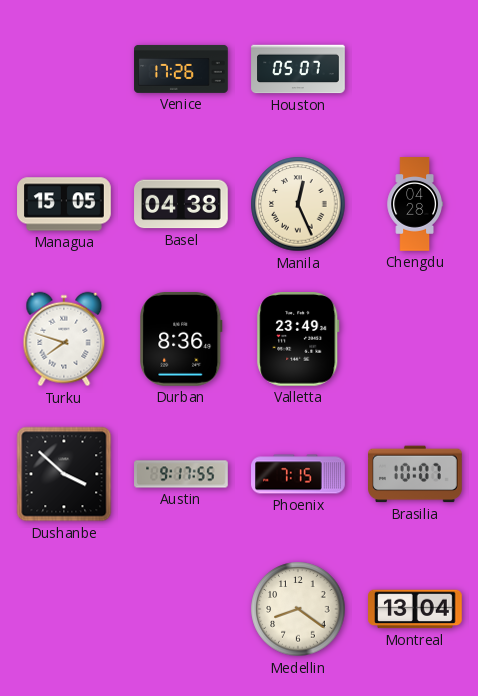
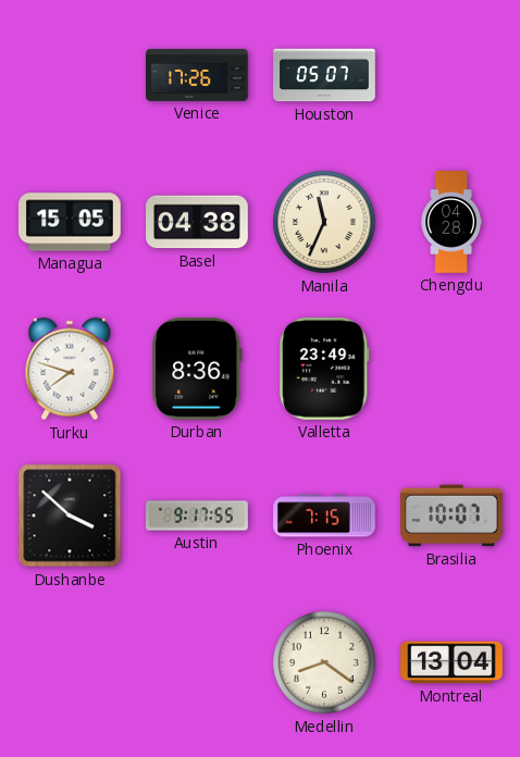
Manila: 12:26 -> 11:34 (324, 222)
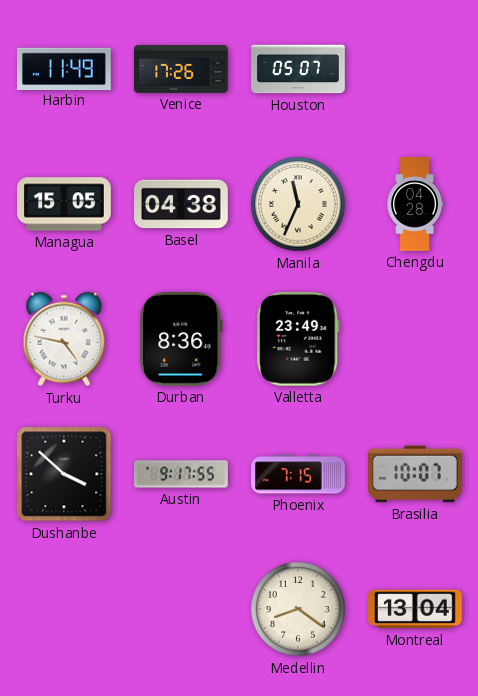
Harbin: none -> 11:49 (65, 68)
Turku: 7:48 -> 4:47 (64, 339)
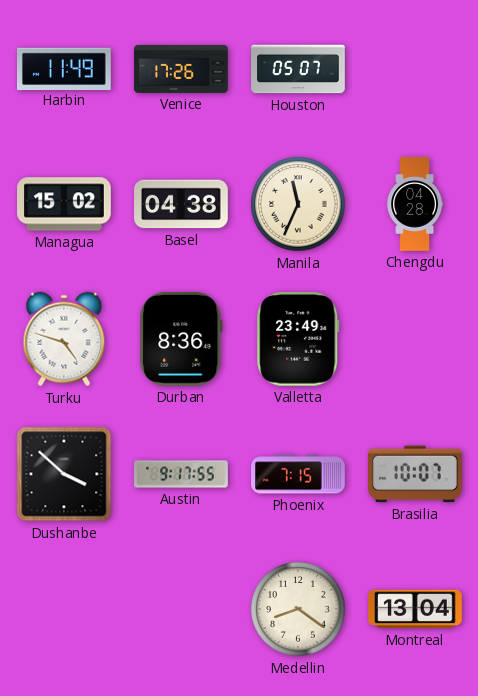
Managua: 15:05 -> 15:02 (64, 204)
Turku: 4:47 -> 4:48 (64, 339)
